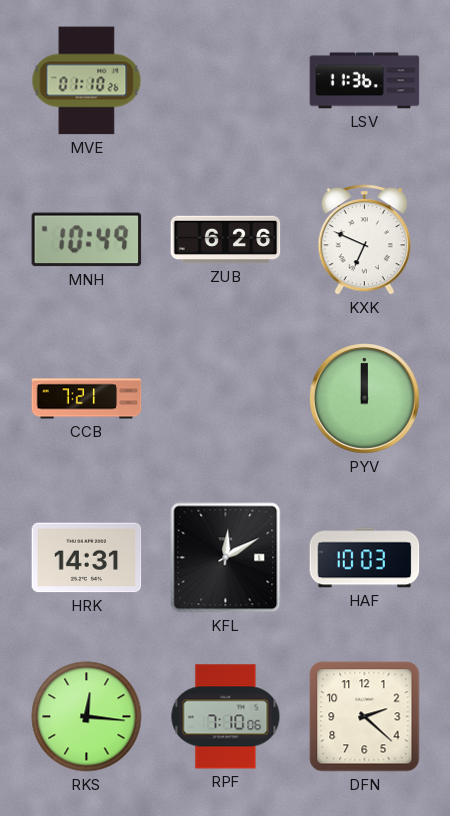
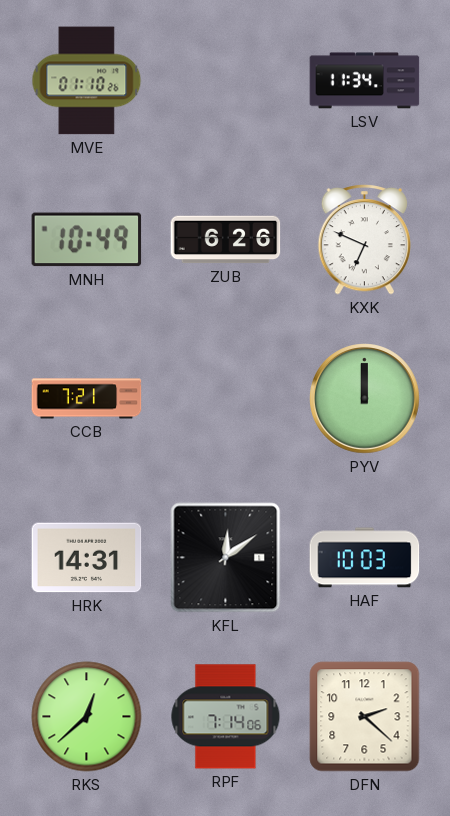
LSV: 11:36 -> 11:34 (365, 81)
KFL: 12:10 -> 12:09 (226, 558)
RKS: 12:16 -> 12:38 (87, 717)
RPF: 7:10 -> 7:14 (226, 717)
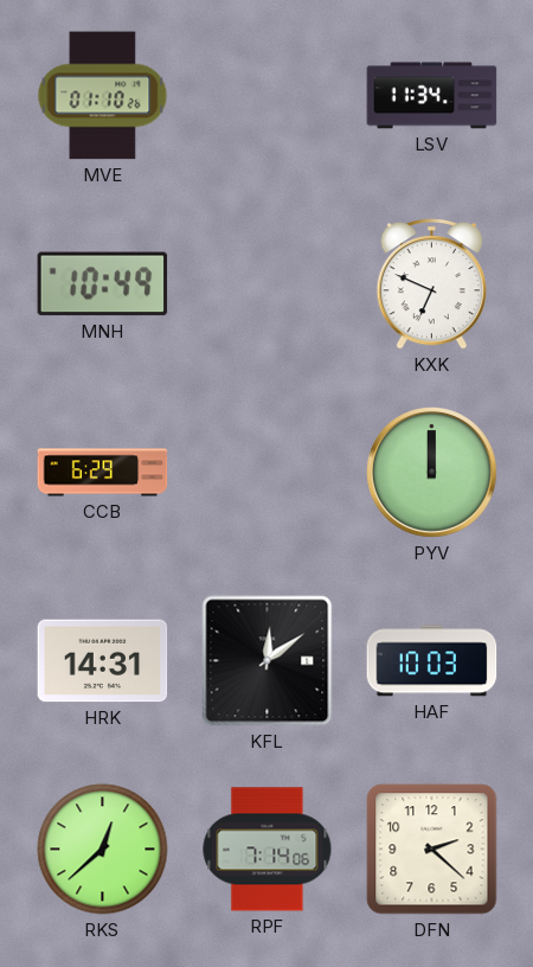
ZUB: 6:26 -> none (226, 240)
CCB: 7:21 -> 6:29 (103, 473)
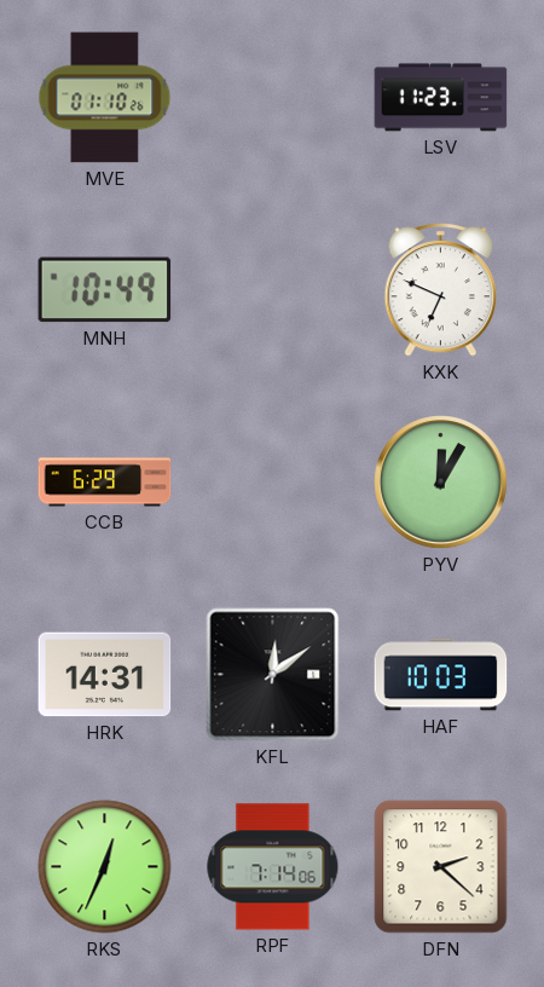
LSV: 11:34 -> 11:23 (441, 98)
PYV: 12:00 -> 12:05 (441, 483)
RKS: 12:38 -> 12:34 (105, 867)
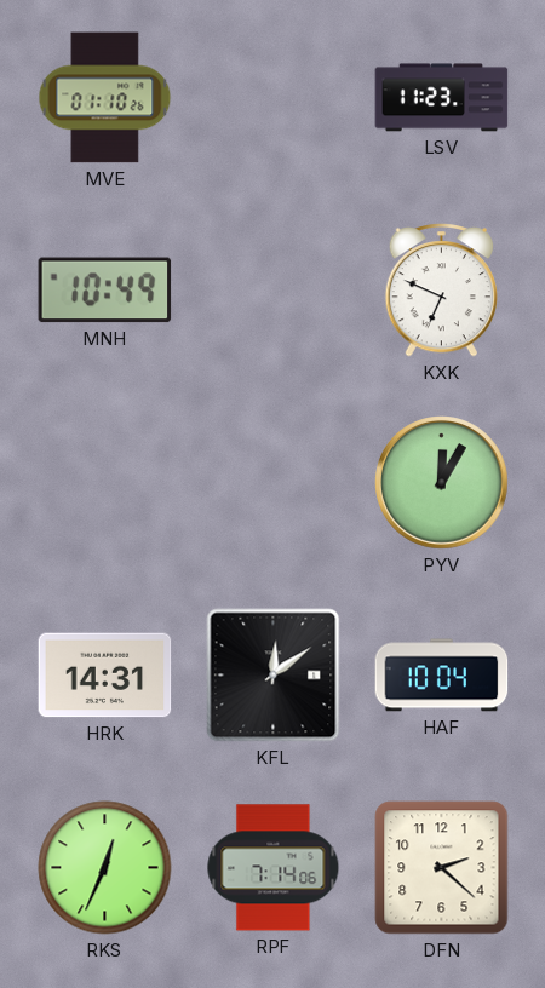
CCB: 6:29 -> none (105, 483)
HAF: 10:03 -> 10:04 (442, 676)
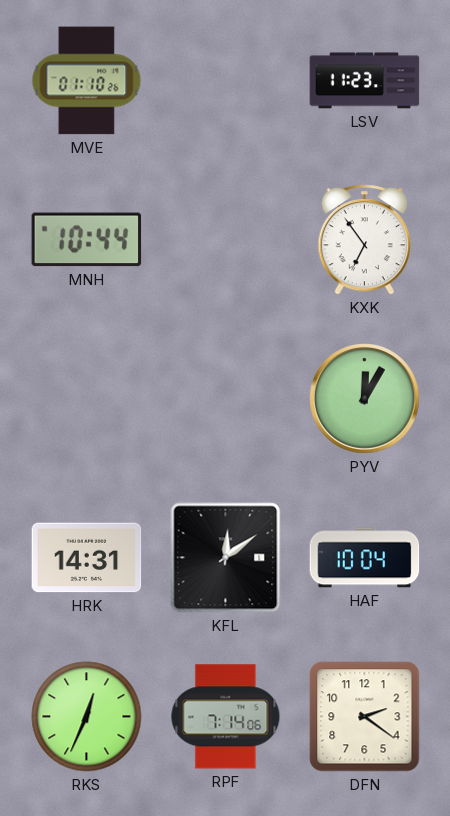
MNH: 10:49 -> 10:44 (87, 240)
KXK: 6:49 -> 6:54 (364, 239)
DFN: 2:22 -> 2:21 (365, 717)
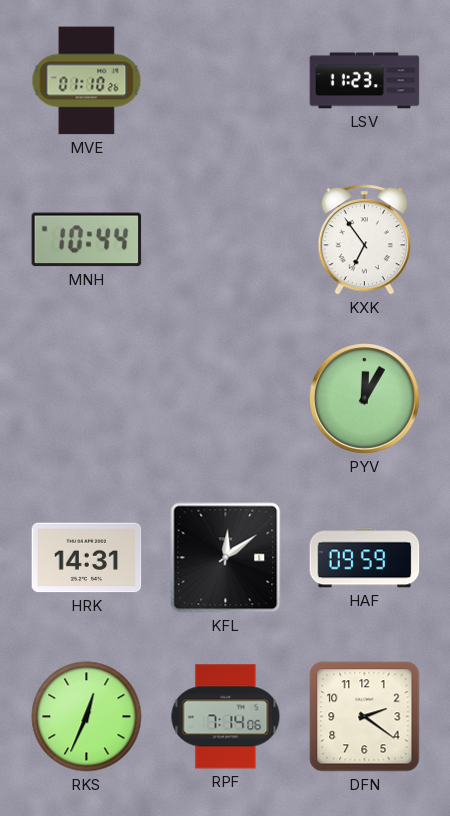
HAF: 10:04 -> 09:59 (365, 558)
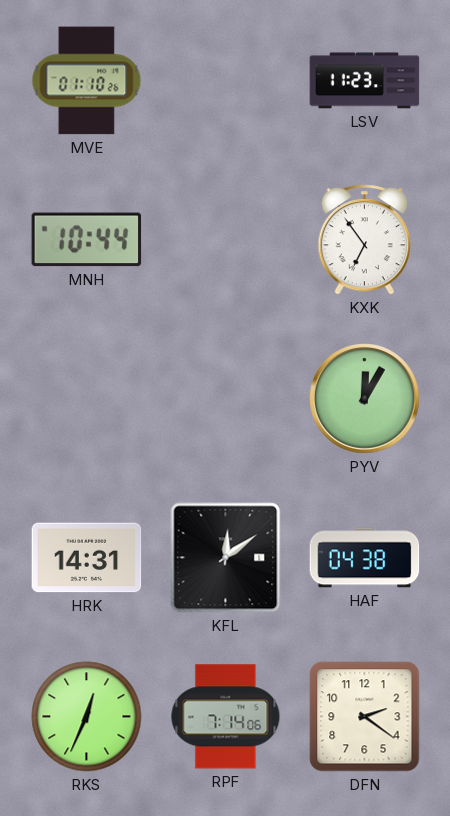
HAF: 09:59 -> 04:38 (365, 558)
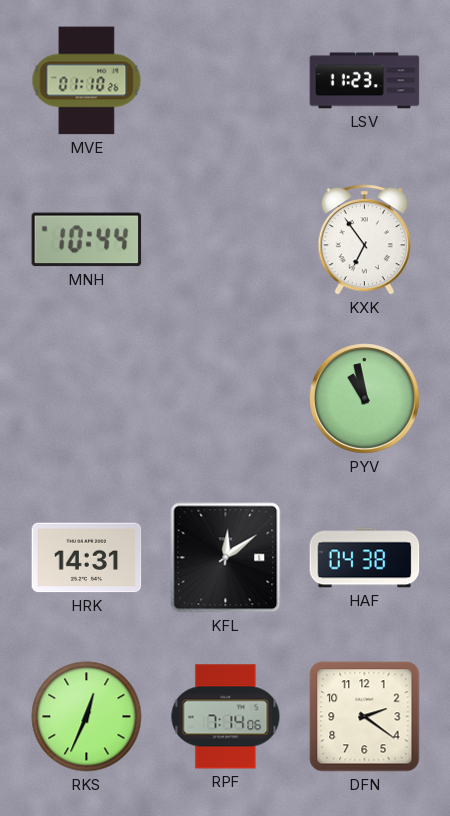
PYV: 12:05 -> 10:58 (365, 399)
